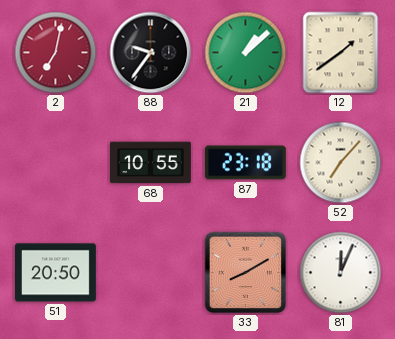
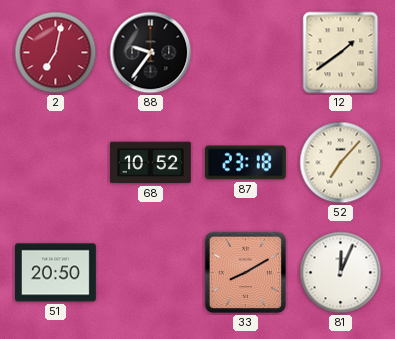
21: 1:08 -> none (246, 53)
68: 10:55 -> 10:52 (151, 163)
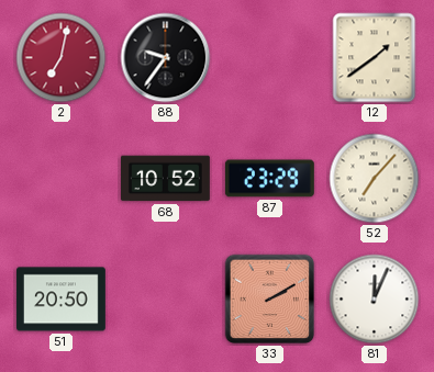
87: 23:18 -> 23:29 (269, 179)
33: 8:10 -> 2:10 (270, 300)
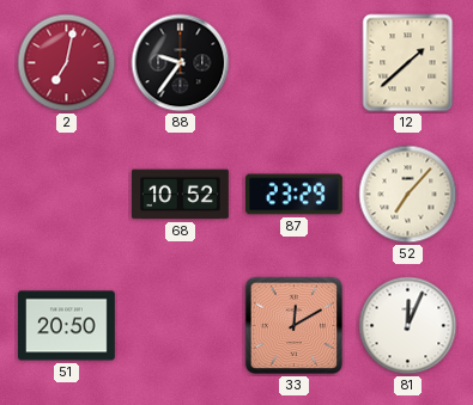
12: 1:39 -> 1:38 (408, 63)
33: 2:10 -> 12:10 (295, 326)
